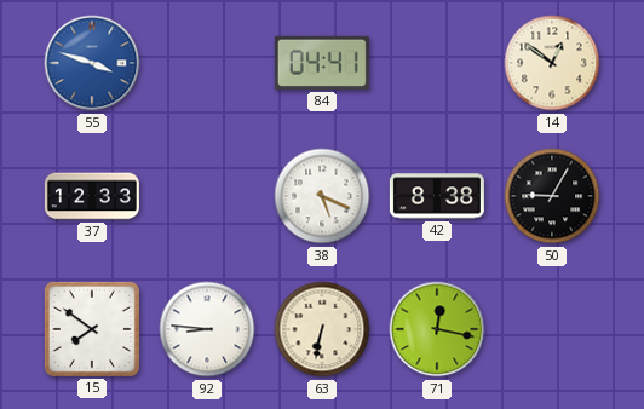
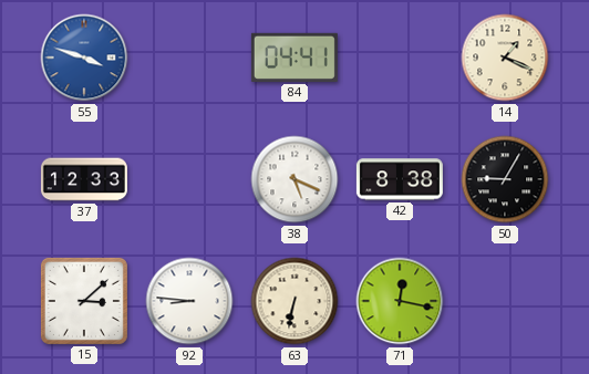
14: 12:51 -> 1:19 (505, 58)
15: 7:51 -> 3:08 (84, 301)
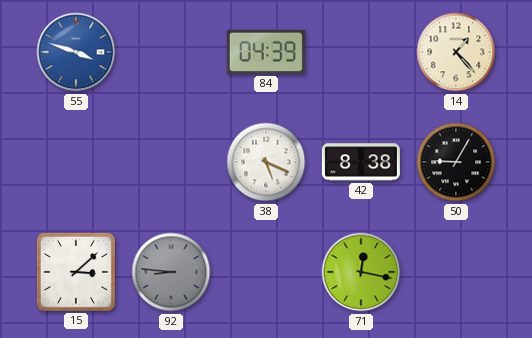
84: 04:41 -> 04:39 (266, 52)
14: 1:19 -> 1:23 (456, 52)
37: 12:33 -> none (84, 179)
92 dial: white -> grey (171, 272)
63: 6:32 -> none (294, 301)
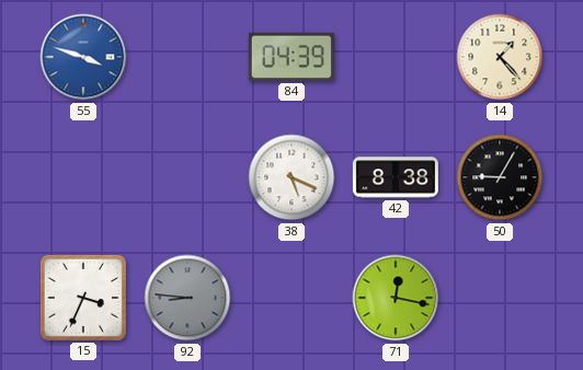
15: 3:08 -> 3:34 (83, 298)
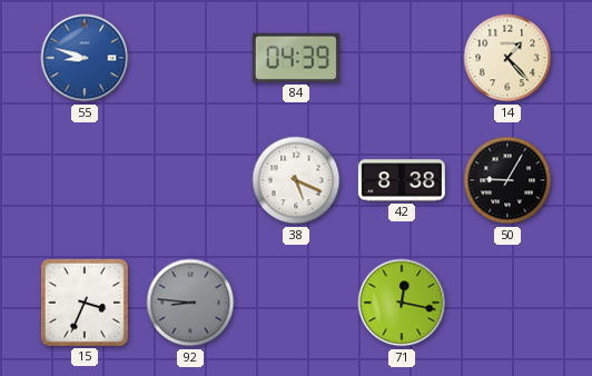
55: 3:48 -> 8:48 (85, 58)
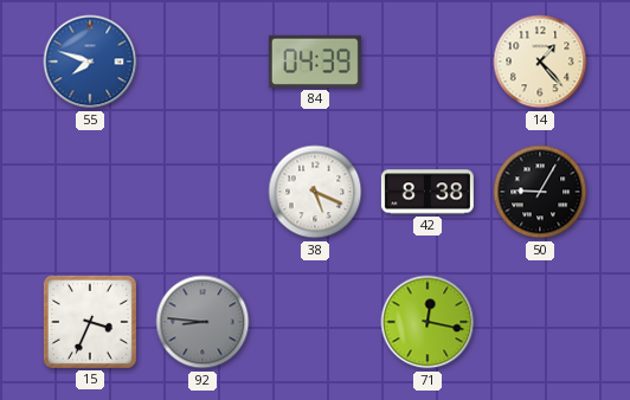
55: 8:48 -> 7:48 (90, 62)
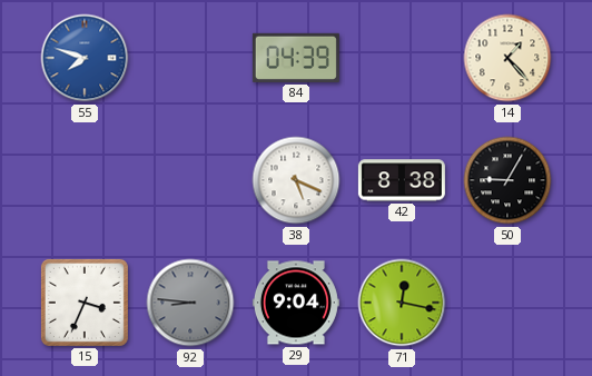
29: none -> 9:04 (296, 303)
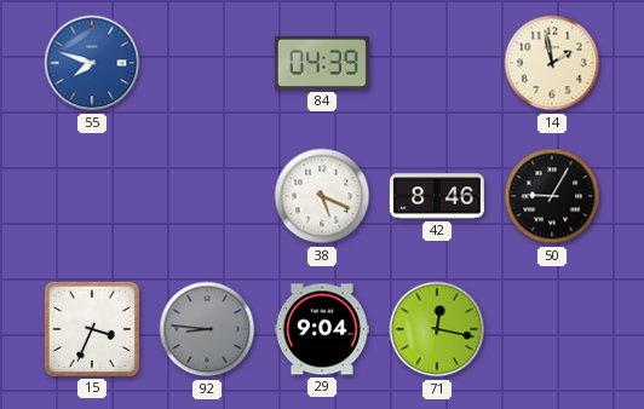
14: 1:23 -> 1:58 (552, 63)
42: 8:38 -> 8:46 (437, 196)
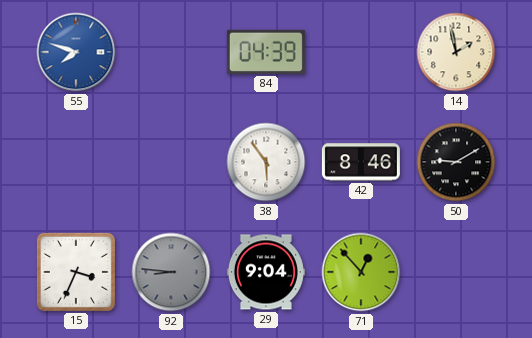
38: 5:19 -> 5:54 (266, 162)
50: 9:05 -> 9:10 (456, 162)
71: 12:17 -> 12:53 (361, 272)
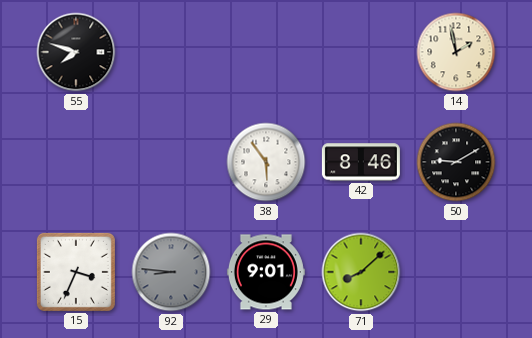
55 dial: blue -> black (76, 52)
84: 04:39 -> none (266, 52)
29: 9:04 -> 9:01 (266, 272)
71: 12:53 -> 8:08 (361, 272)
